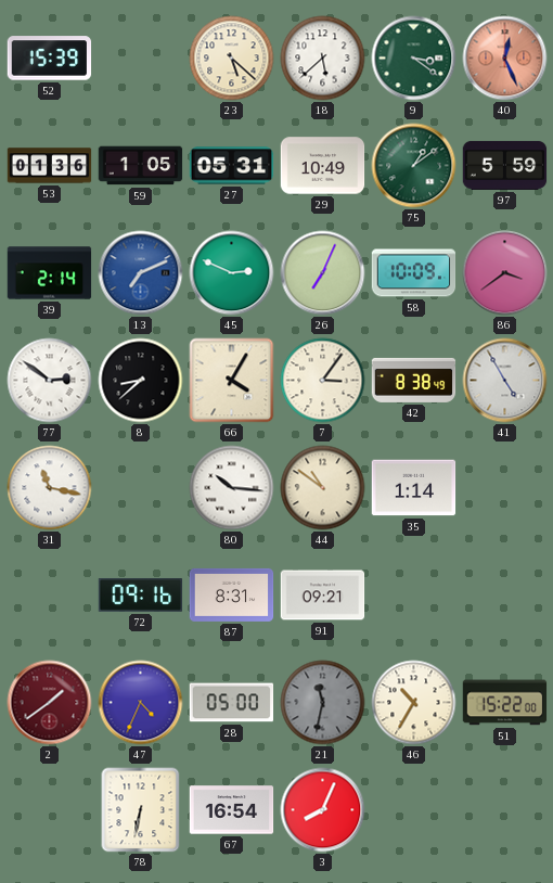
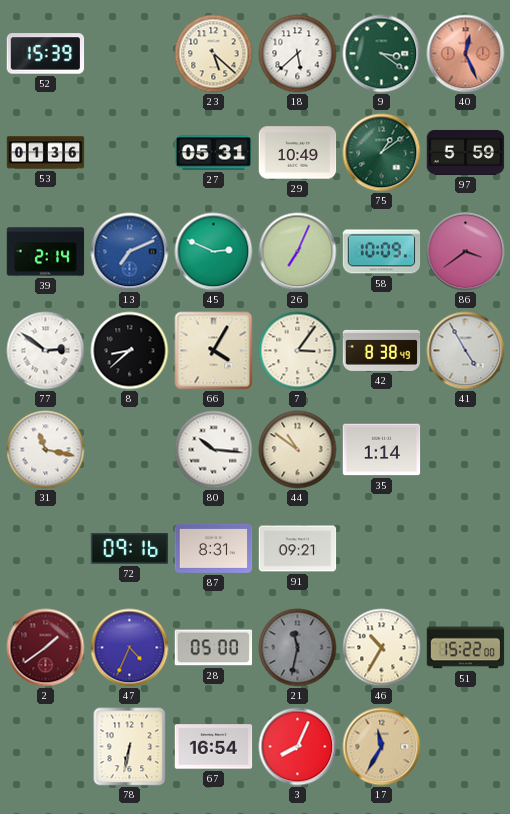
59: 1:05 -> none (141, 166)
17: none -> 11:35 (382, 747)
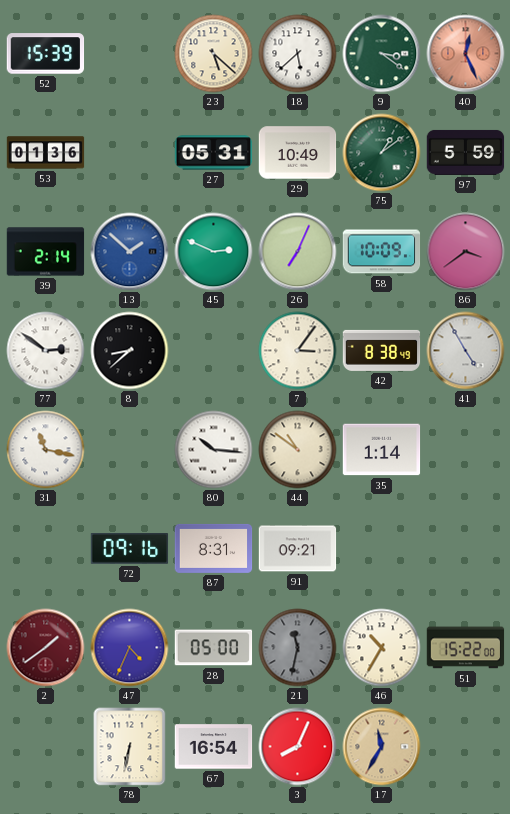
13: 7:11 -> 1:52 (130, 252)
66: 4:05 -> none (214, 351)
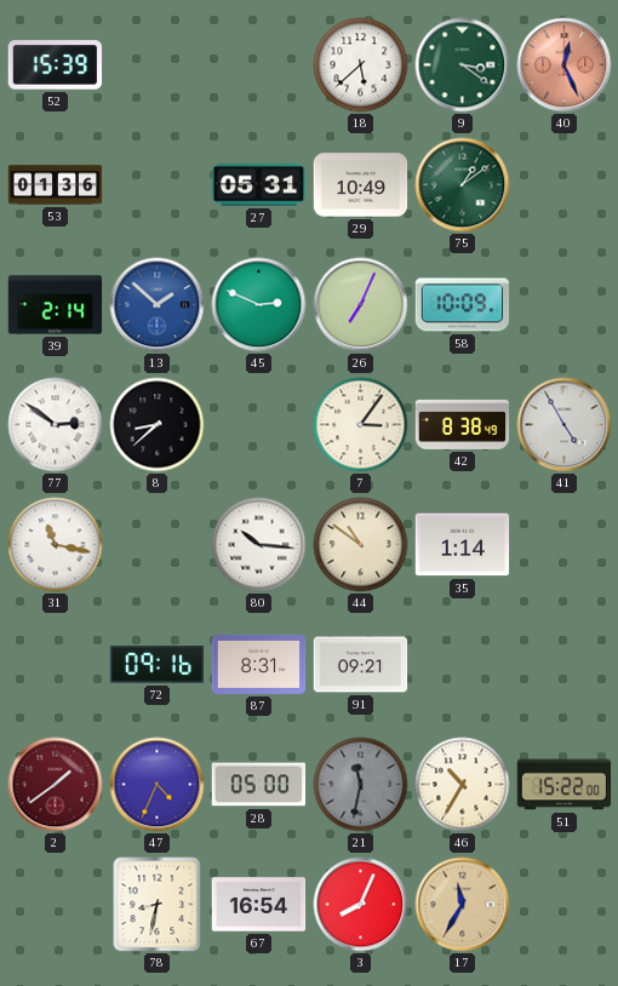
23: 5:22 -> none (214, 54)
97: 5:59 -> none (466, 152)
86: 3:39 -> none (466, 252)
78: 6:32 -> 8:32 (158, 905)
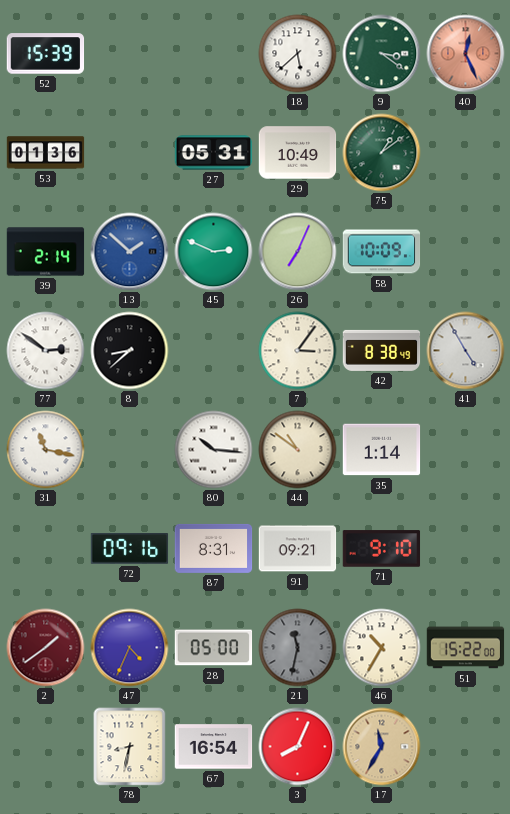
71: none -> 9:10 (382, 549)
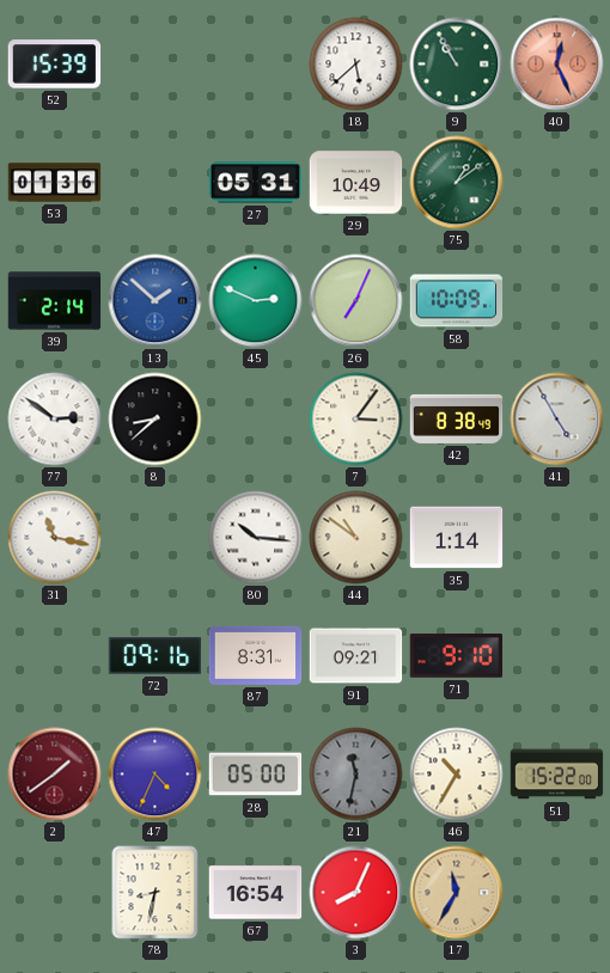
9: 3:21 -> 10:55 (457, 65)
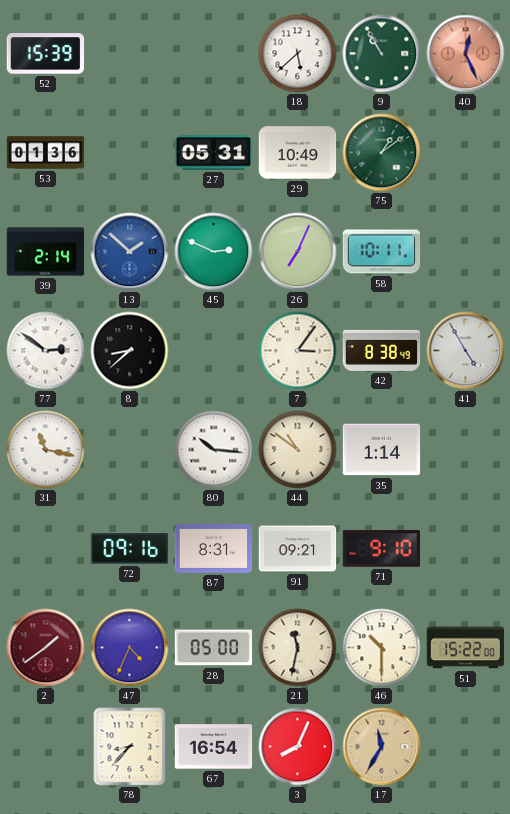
58: 10:09 -> 10:11 (382, 252)
21 dial: grey -> cream (298, 648)
46: 10:35 -> 10:30 (382, 648)
78: 8:32 -> 8:37 (130, 747)
